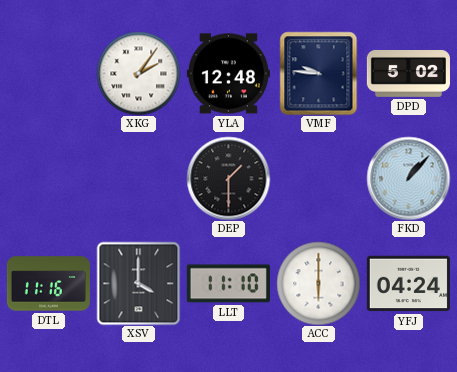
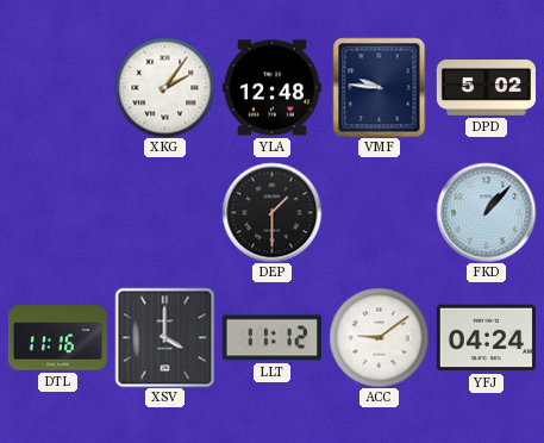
LLT: 11:10 -> 11:12 (271, 338)
ACC: 6:00 -> 9:09 (379, 337)
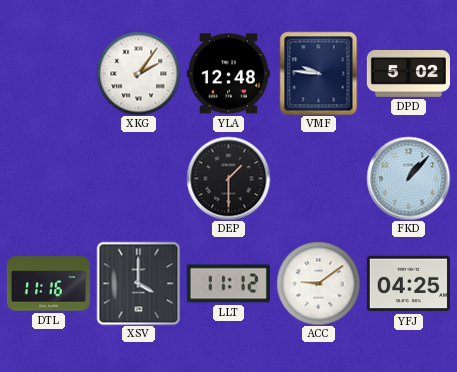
YFJ: 04:24 -> 04:25 (408, 284)
